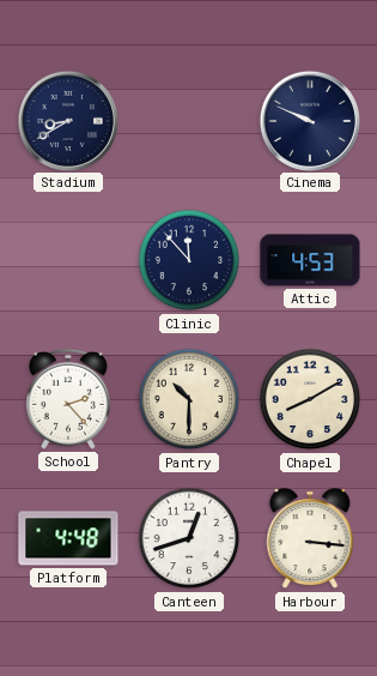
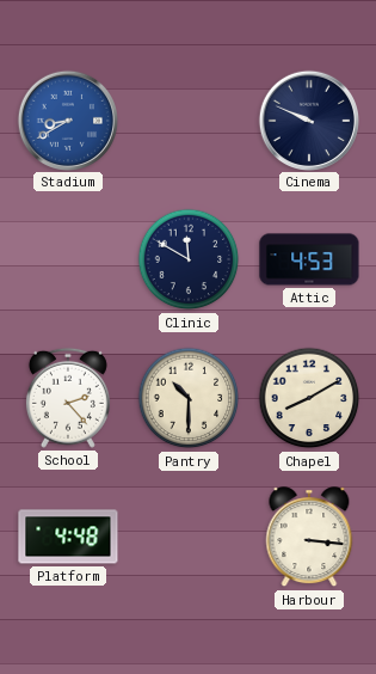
Stadium dial: navy -> blue (67, 120)
Clinic: 11:53 -> 11:50 (189, 259)
Canteen: 12:42 -> none (189, 538)
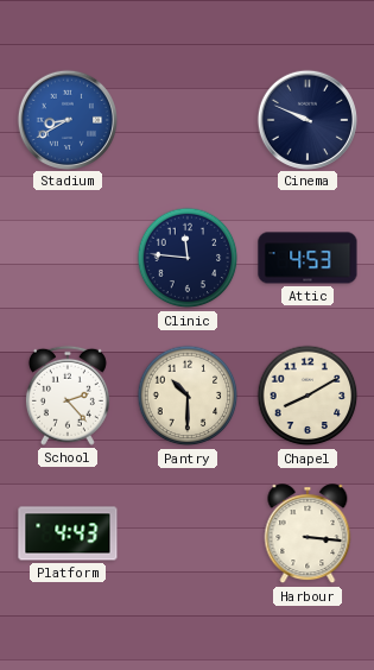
Clinic: 11:50 -> 11:46 (188, 258)
Platform: 4:48 -> 4:43 (68, 533)
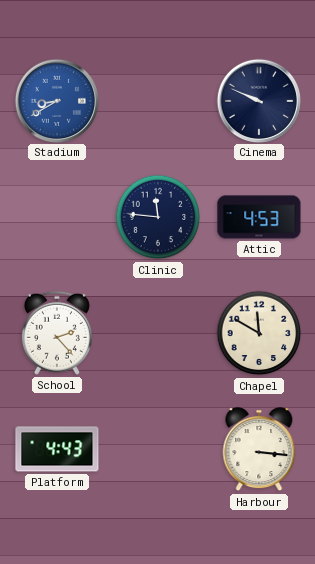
Pantry: 10:30 -> none (188, 396)
Chapel: 8:10 -> 11:50 (259, 333)
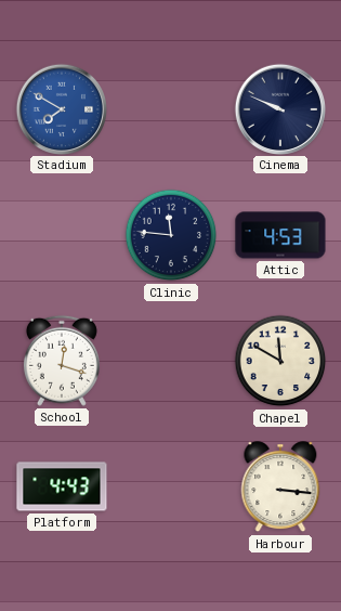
Stadium: 8:40 -> 7:50 (61, 108)
School: 2:23 -> 12:18 (62, 361)
